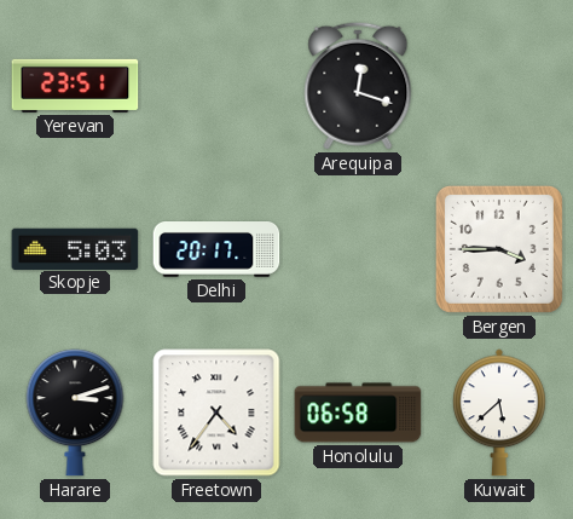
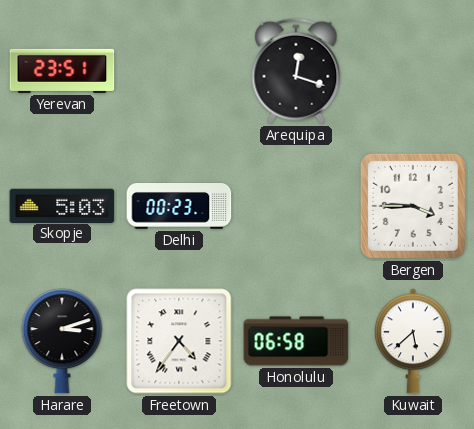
Delhi: 20:17 -> 00:23 (179, 207)
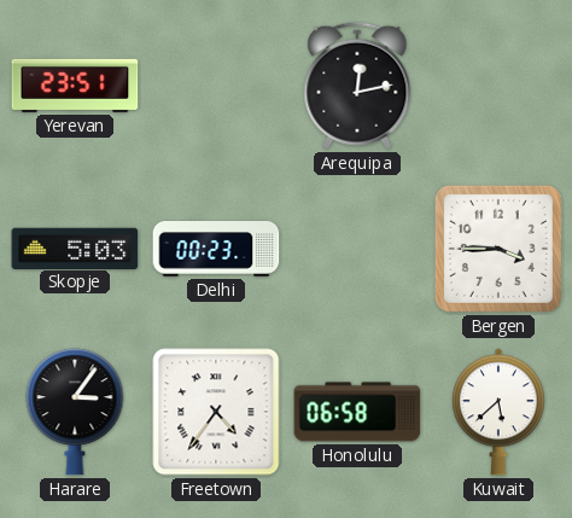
Arequipa: 12:18 -> 12:13 (357, 86)
Harare: 3:12 -> 3:06 (75, 412)
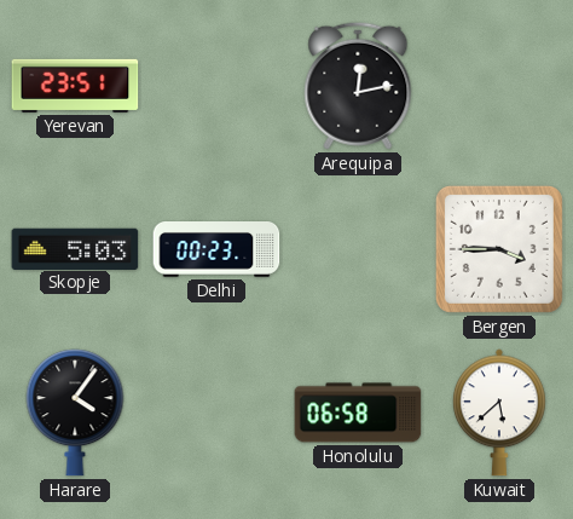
Harare: 3:06 -> 4:06 (75, 413)
Freetown: 4:36 -> none (216, 412)
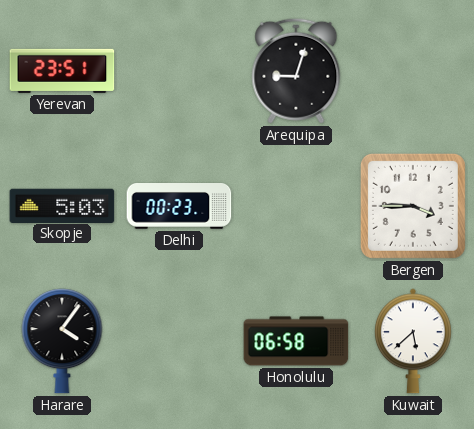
Arequipa: 12:13 -> 9:03 (296, 71)
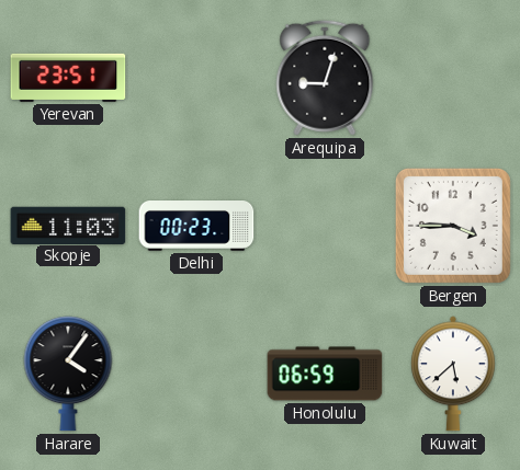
Skopje: 5:03 -> 11:03 (68, 225)
Honolulu: 06:58 -> 06:59 (325, 374)
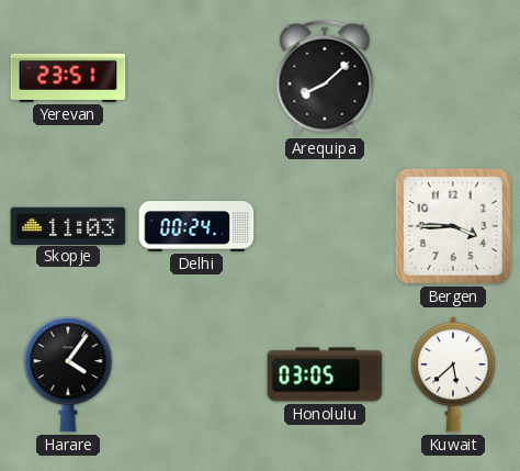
Arequipa: 9:03 -> 8:08 (325, 78)
Delhi: 00:23 -> 00:24 (196, 227)
Honolulu: 06:59 -> 03:05 (325, 374)
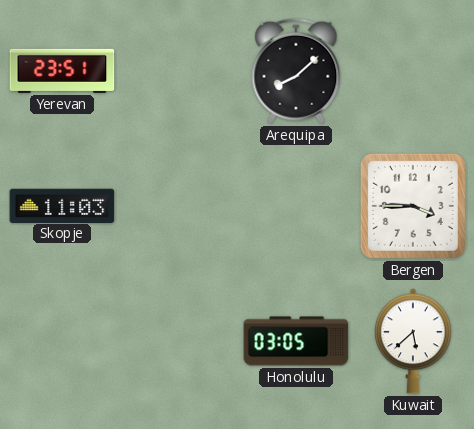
Delhi: 00:24 -> none (196, 227)
Harare: 4:06 -> none (68, 374)
